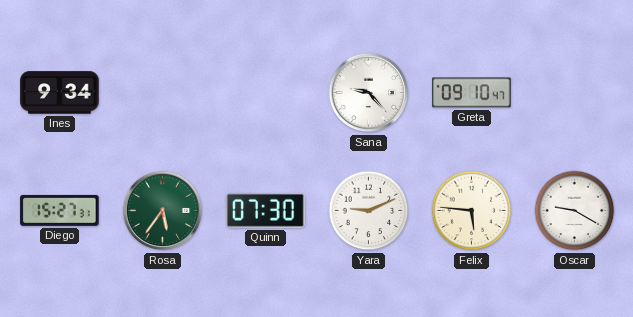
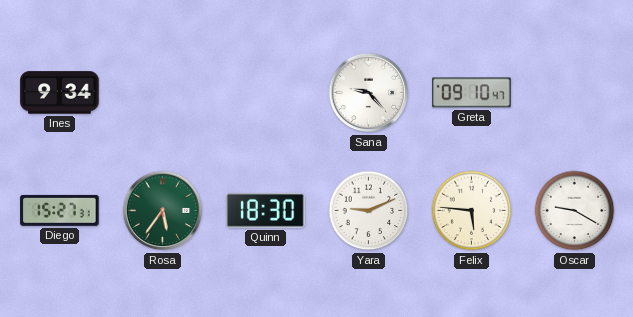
Quinn: 07:30 -> 18:30 (266, 211)
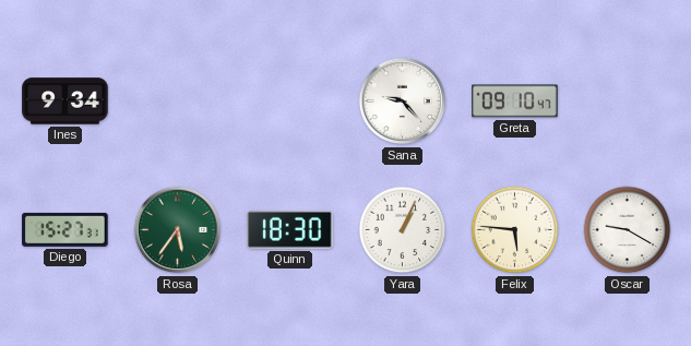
Yara: 9:11 -> 1:04 (403, 230)
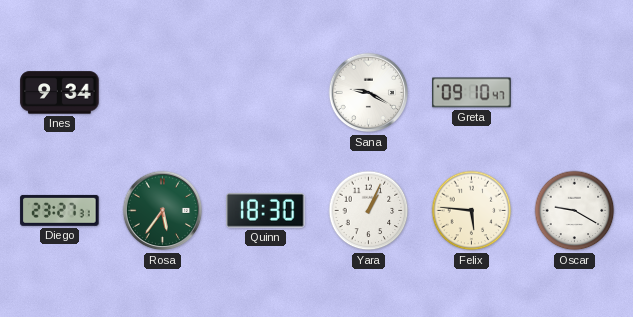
Sana: 9:23 -> 9:20 (369, 93)
Diego: 15:27 -> 23:27 (60, 210)
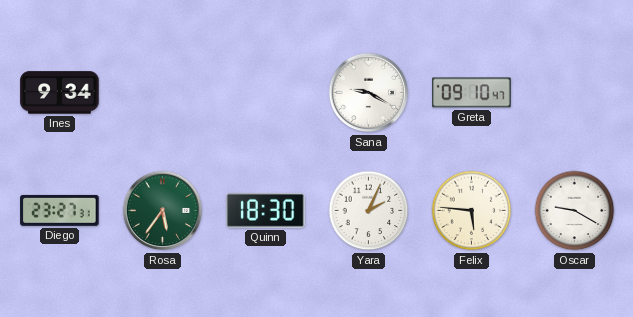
Yara: 1:04 -> 2:04 (369, 211)
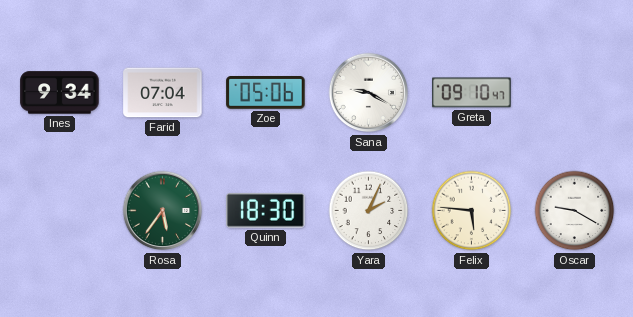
Farid: none -> 07:04 (163, 93)
Zoe: none -> 05:06 (266, 93)
Diego: 23:27 -> none (60, 210)
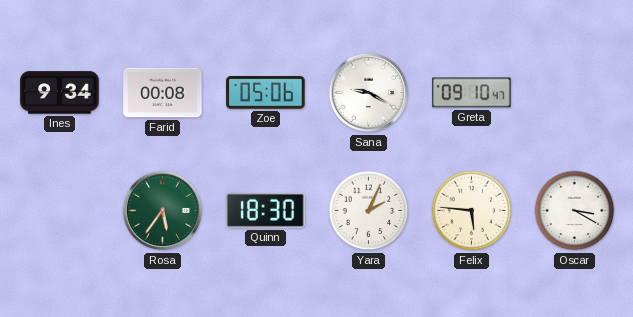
Farid: 07:04 -> 00:08 (163, 93)
Oscar: 9:20 -> 3:20 (575, 211)
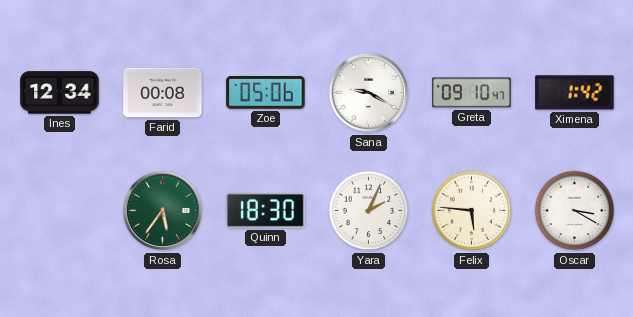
Ines: 9:34 -> 12:34 (60, 93)
Ximena: none -> 1:42 (575, 93)
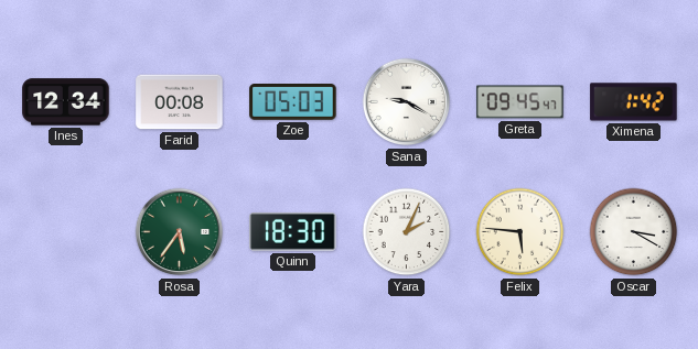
Zoe: 05:06 -> 05:03 (293, 102)
Greta: 09:10 -> 09:45 (520, 102)
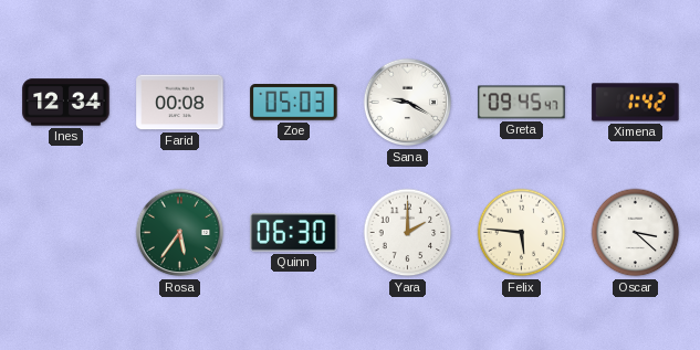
Quinn: 18:30 -> 06:30 (294, 233)
Yara: 2:04 -> 2:00 (408, 233)
Oscar: 3:20 -> 3:22 (636, 233)
